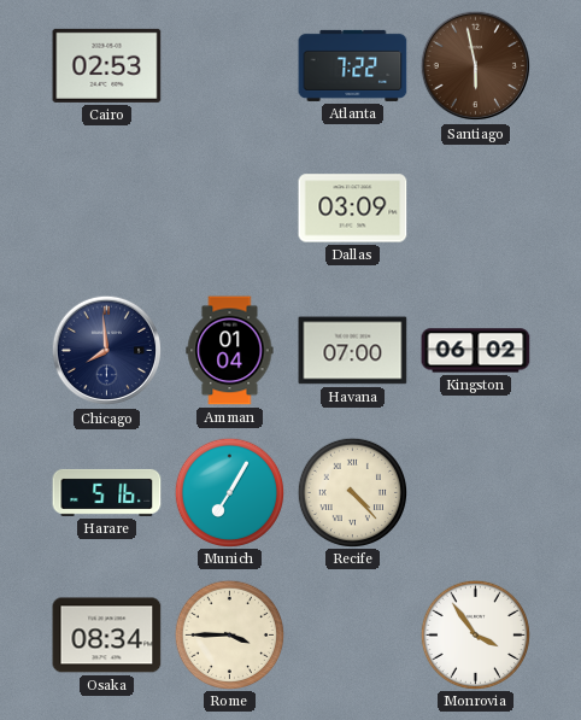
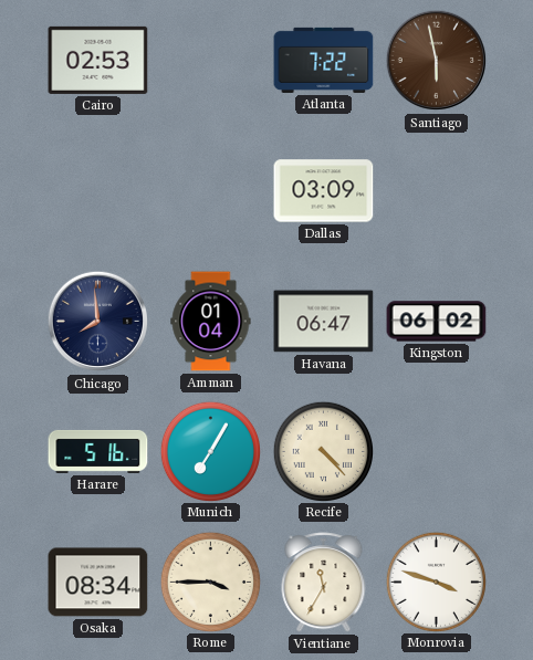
Havana: 07:00 -> 06:47 (324, 322)
Vientiane: none -> 11:35 (324, 583)
Monrovia: 3:54 -> 3:48 (436, 582)
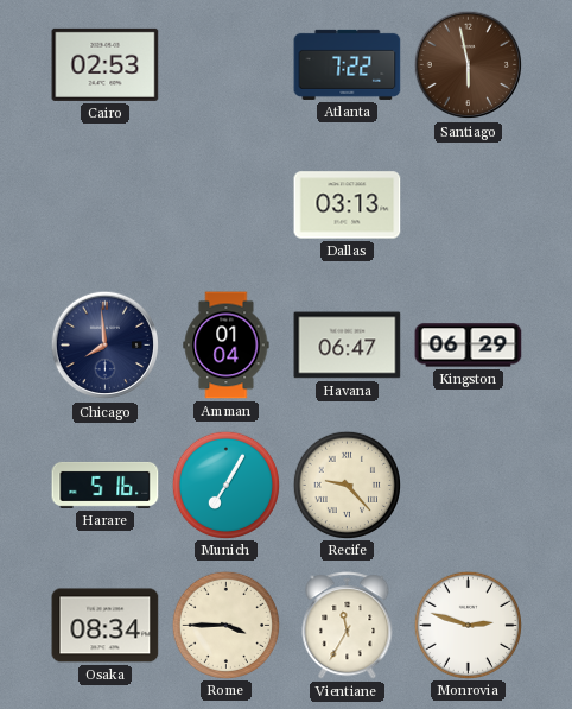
Dallas: 03:09 -> 03:13 (348, 205)
Kingston: 06:02 -> 06:29 (469, 346)
Recife: 4:23 -> 9:23 (347, 485)
Monrovia: 3:48 -> 2:48 (468, 625)
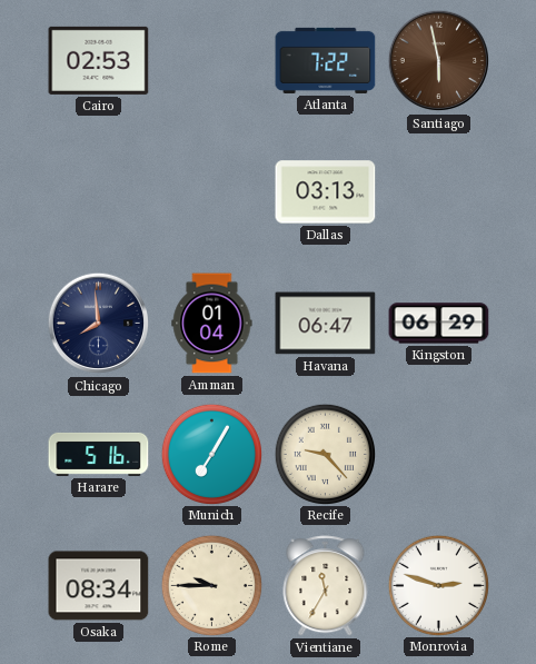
Rome: 3:45 -> 9:45 (211, 585)
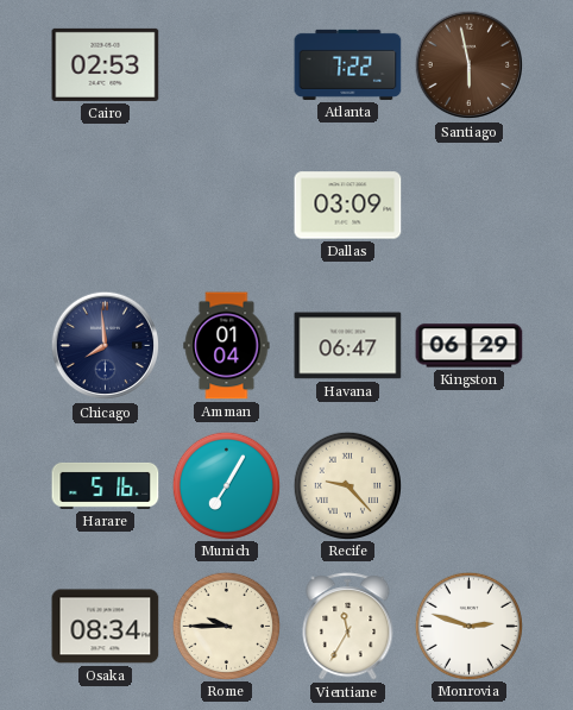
Dallas: 03:13 -> 03:09 (348, 206)
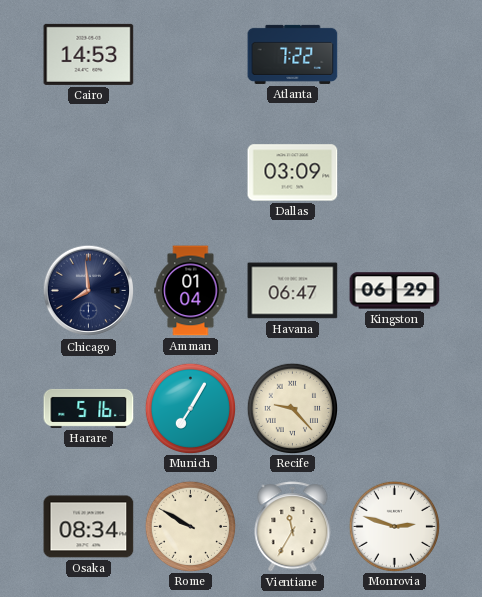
Cairo: 02:53 -> 14:53 (89, 54)
Santiago: 5:58 -> none (470, 65)
Rome: 9:45 -> 9:50 (190, 526)
